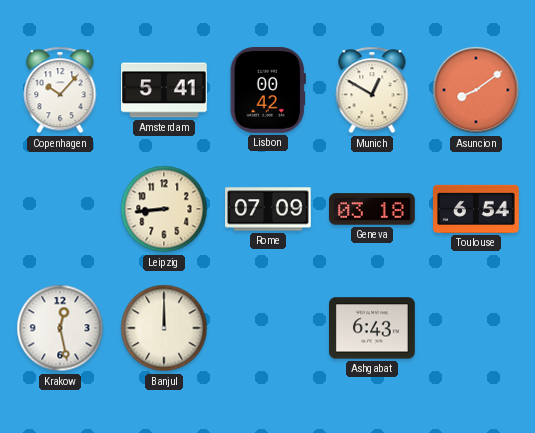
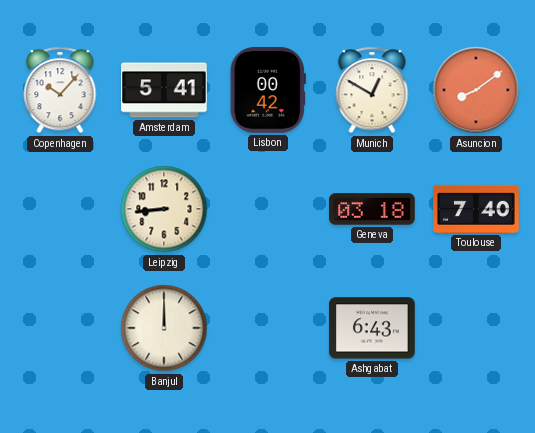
Rome: 07:09 -> none (268, 209)
Toulouse: 6:54 -> 7:40 (476, 209)
Krakow: 12:28 -> none (60, 328)
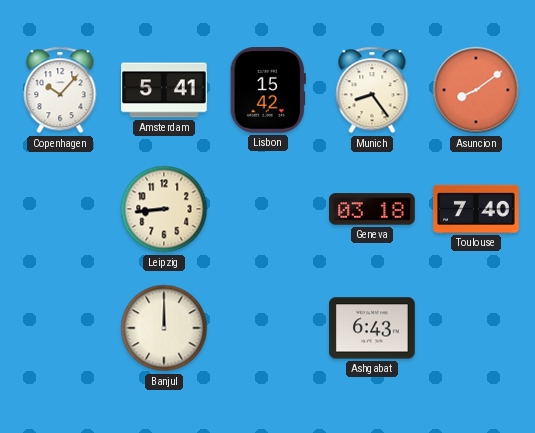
Lisbon: 00:42 -> 15:42 (268, 91)
Munich: 12:50 -> 8:24 (372, 90)
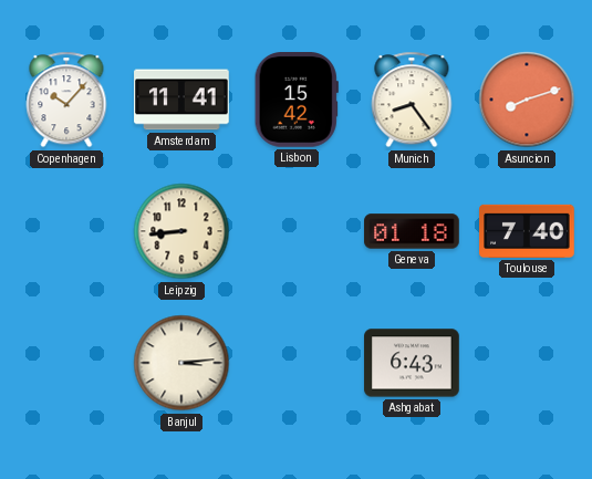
Amsterdam: 5:41 -> 11:41 (181, 100)
Asuncion: 8:09 -> 8:12 (527, 100)
Geneva: 03:18 -> 01:18 (412, 231)
Banjul: 12:00 -> 3:14 (181, 363)
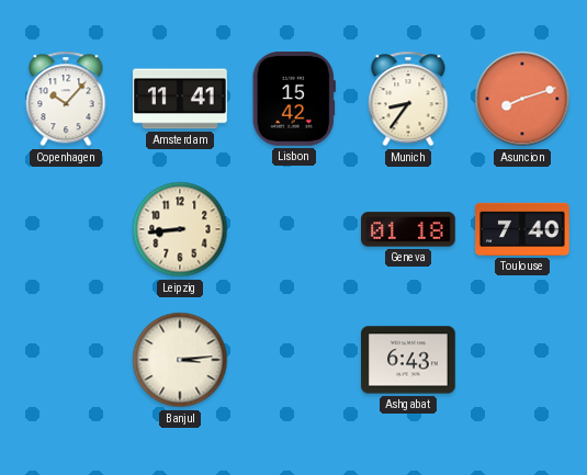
Munich: 8:24 -> 8:36 (408, 99)
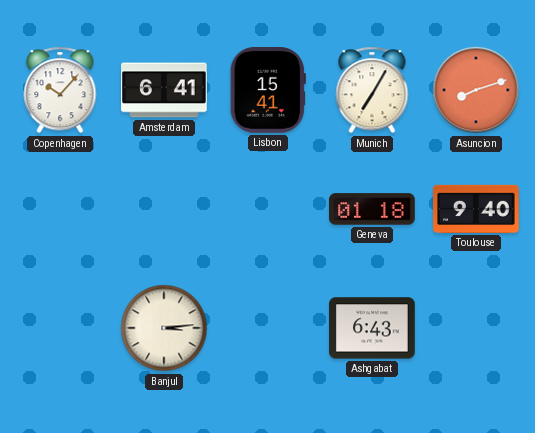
Amsterdam: 11:41 -> 6:41 (164, 90)
Lisbon: 15:42 -> 15:41 (268, 91)
Munich: 8:36 -> 7:05 (372, 90)
Leipzig: 8:44 -> none (180, 229)
Toulouse: 7:40 -> 9:40 (476, 209)
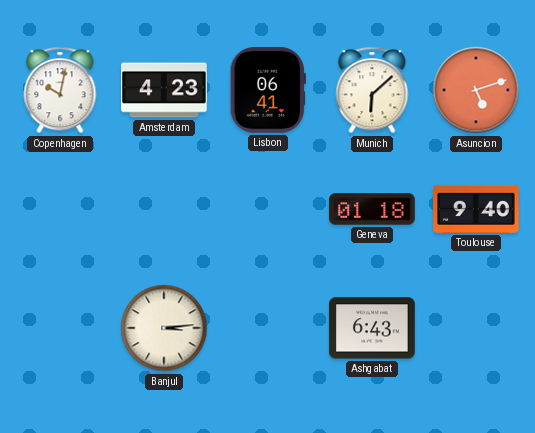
Copenhagen: 10:07 -> 10:02 (60, 90)
Amsterdam: 6:41 -> 4:23 (164, 90)
Lisbon: 15:41 -> 06:41 (268, 91)
Munich: 7:05 -> 6:08 (372, 90)
Asuncion: 8:12 -> 5:12 (476, 90)
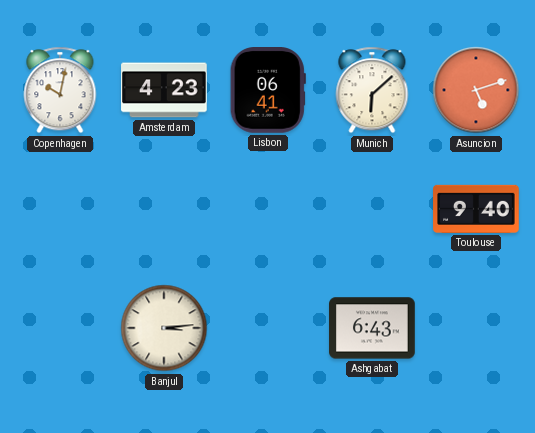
Geneva: 01:18 -> none (372, 209)
